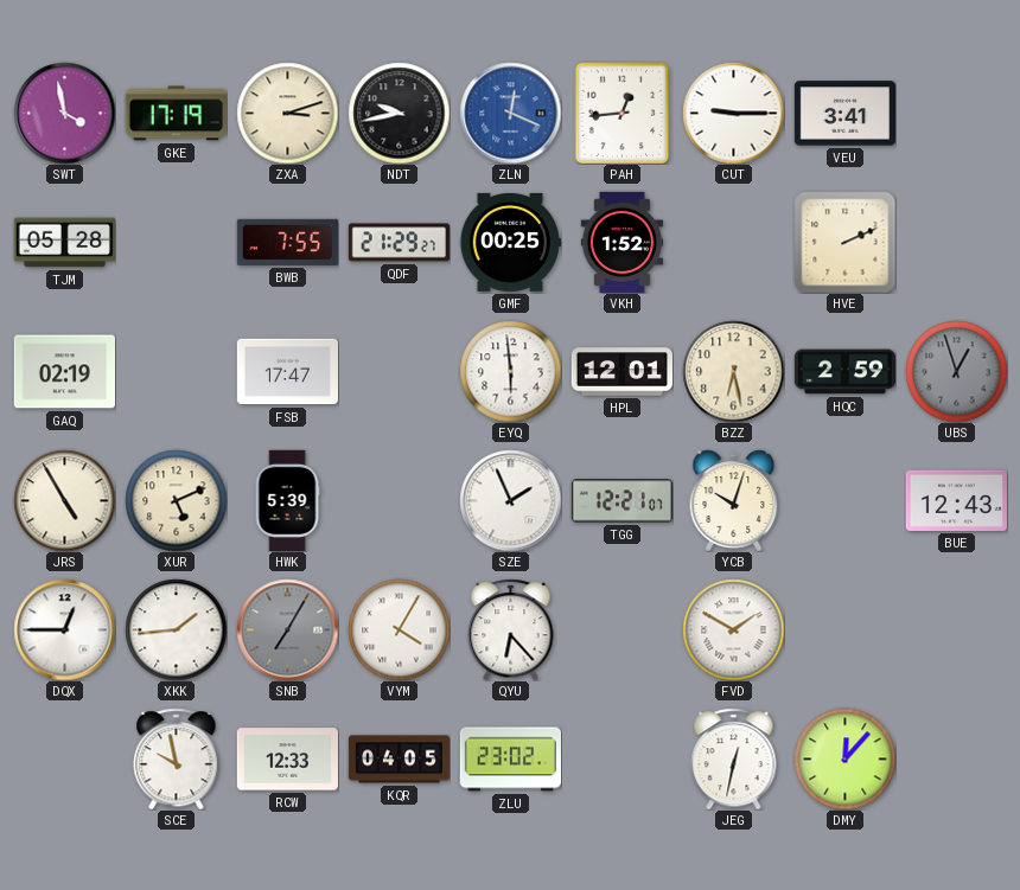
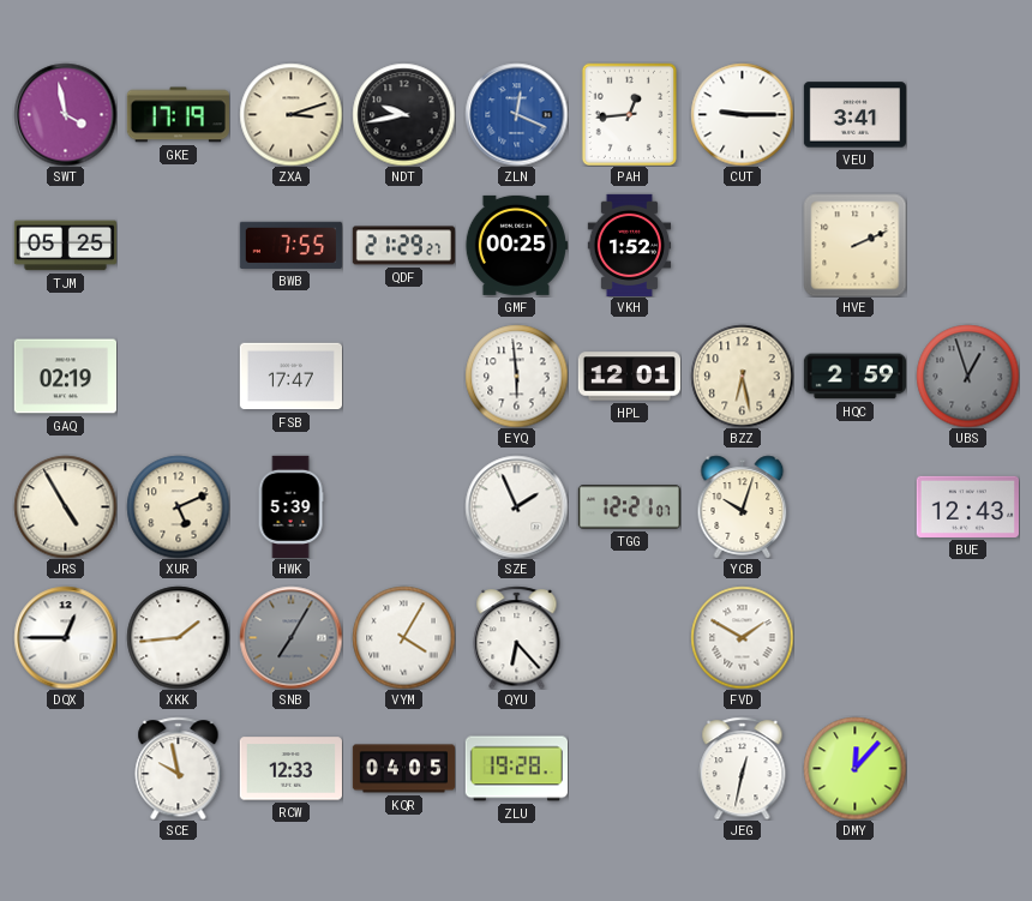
TJM: 05:28 -> 05:25 (65, 246)
ZLU: 23:02 -> 19:28 (516, 769)
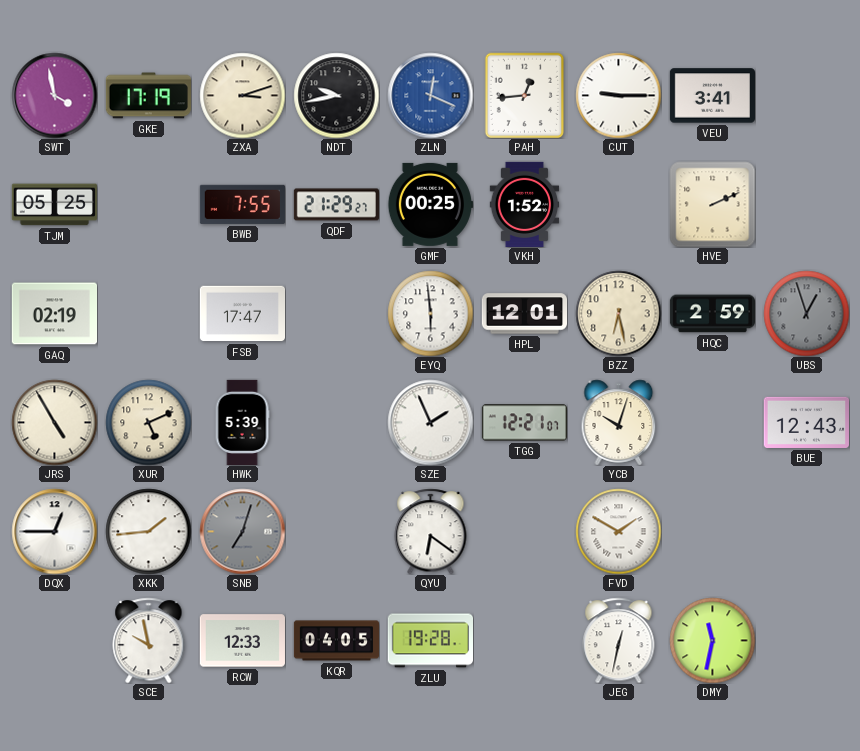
SNB: 7:05 -> 7:03 (242, 531)
VYM: 4:05 -> none (403, 637)
QYU: 6:23 -> 6:21 (431, 531)
DMY: 12:07 -> 11:32 (712, 640)
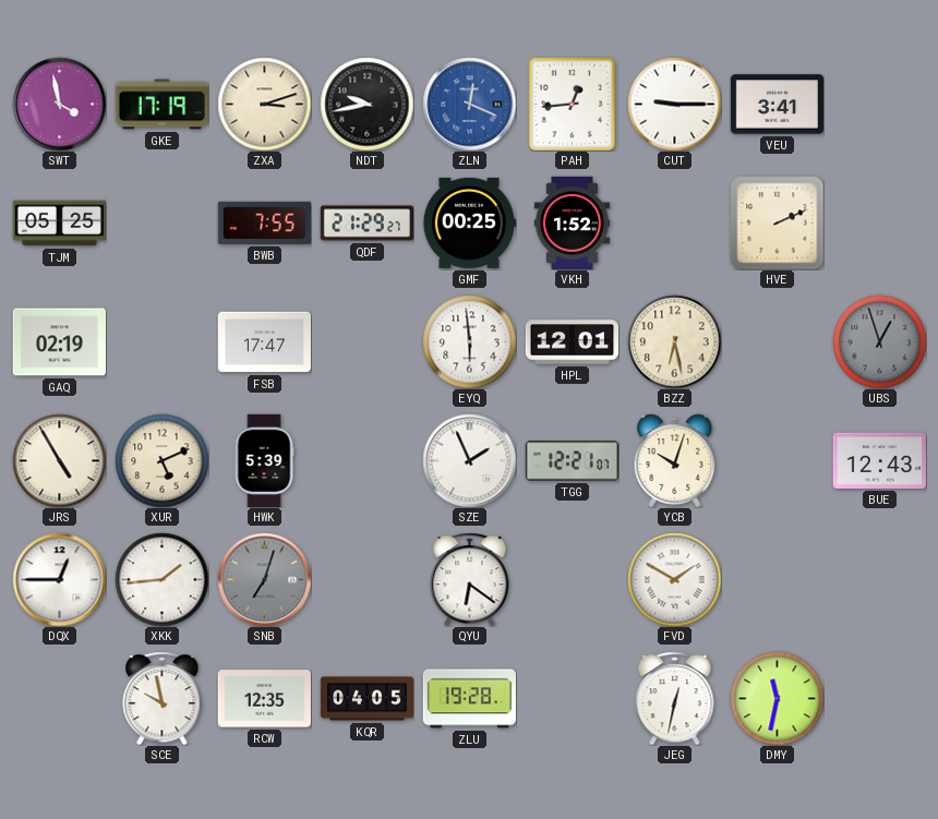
HQC: 2:59 -> none (712, 314)
RCW: 12:33 -> 12:35 (264, 699)
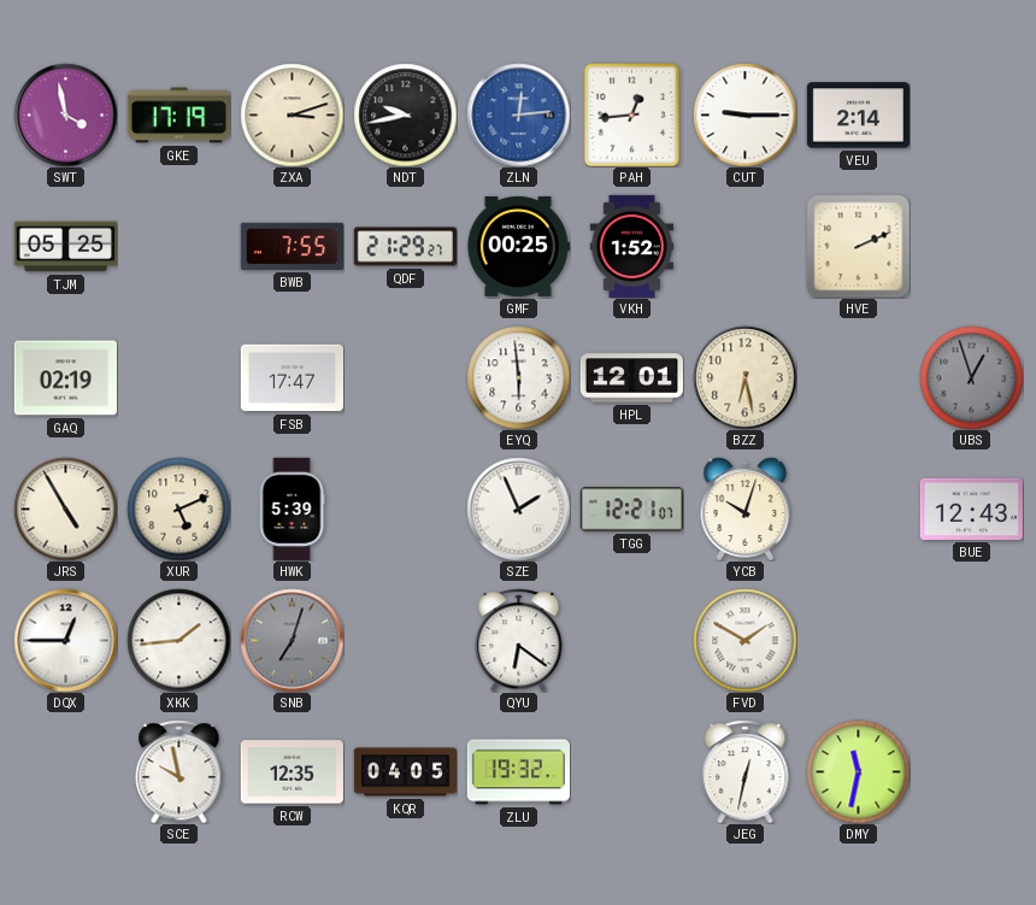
ZLN: 12:19 -> 12:14 (518, 114)
VEU: 3:41 -> 2:14 (858, 116)
ZLU: 19:28 -> 19:32 (518, 772)
